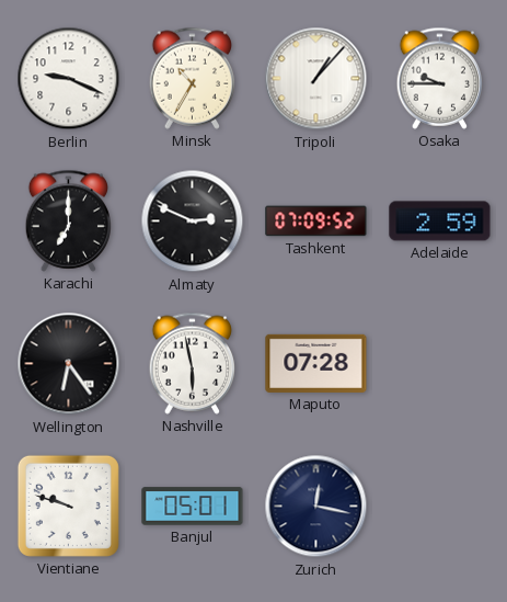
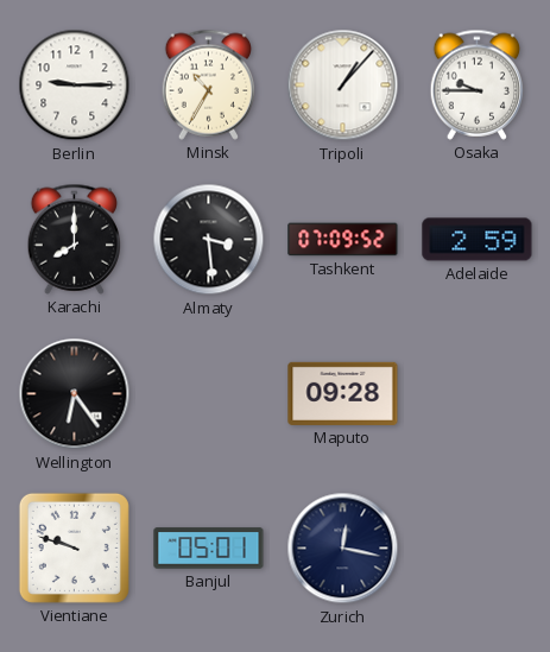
Berlin: 9:19 -> 9:15 (75, 86)
Karachi: 7:00 -> 8:00 (75, 239)
Almaty: 2:49 -> 3:29 (209, 240)
Nashville: 5:58 -> none (193, 363)
Maputo: 07:28 -> 09:28 (343, 393)
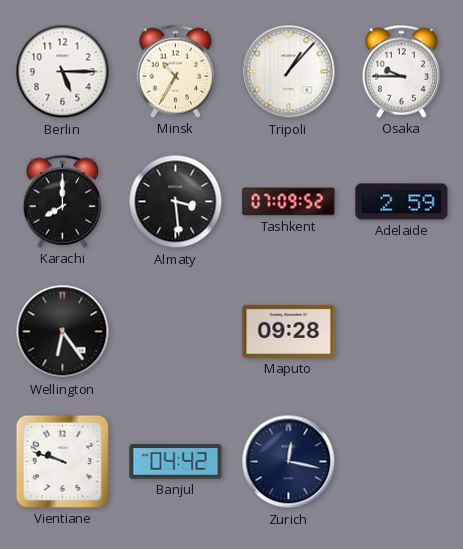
Berlin: 9:15 -> 5:15 (63, 72)
Banjul: 05:01 -> 04:42 (176, 462)
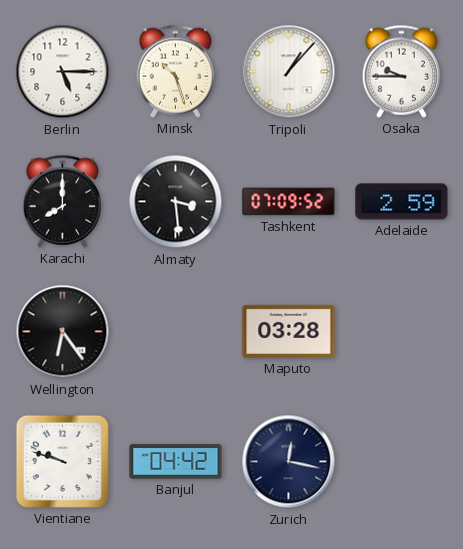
Minsk: 10:35 -> 10:27 (176, 71)
Maputo: 09:28 -> 03:28 (289, 331)
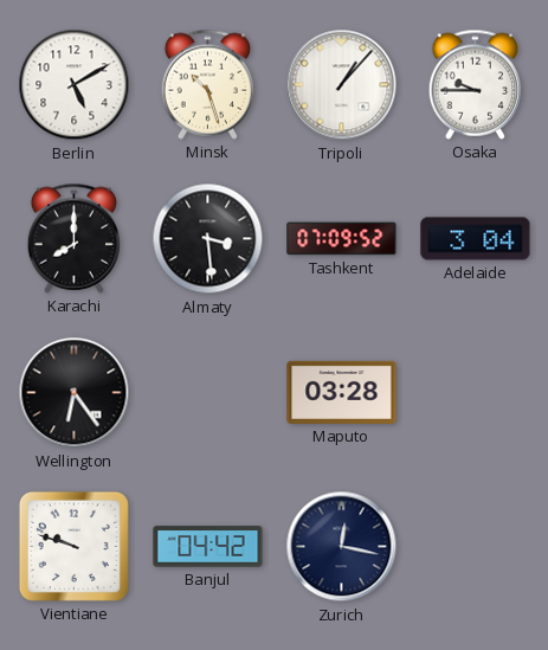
Berlin: 5:15 -> 5:10 (75, 85)
Adelaide: 2:59 -> 3:04 (476, 239)
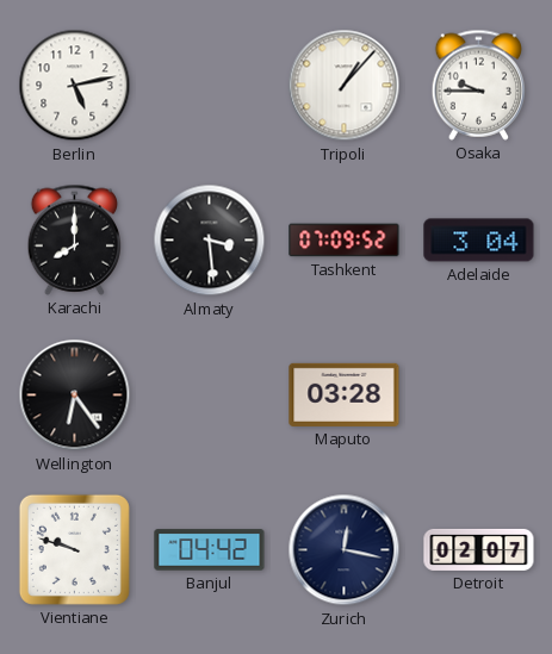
Berlin: 5:10 -> 5:13 (75, 86)
Minsk: 10:27 -> none (208, 84)
Detroit: none -> 02:07 (479, 549)
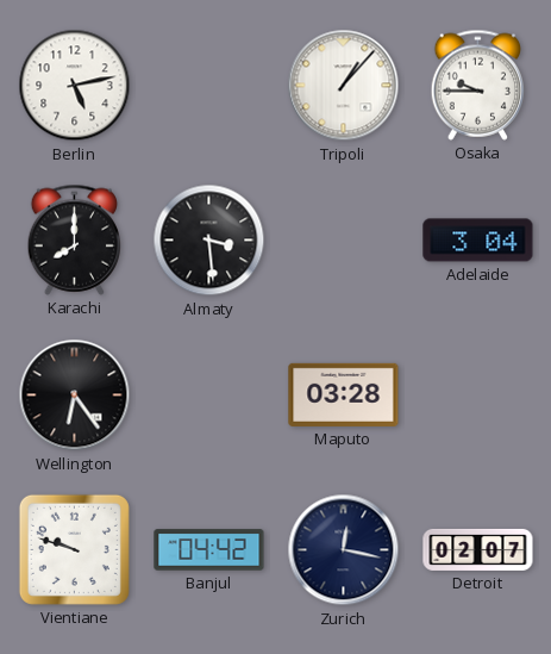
Tashkent: 07:09 -> none (345, 241)
